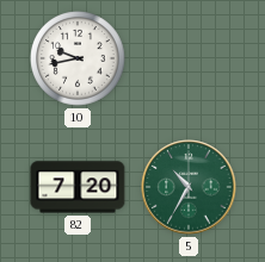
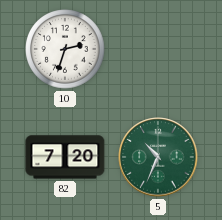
10: 9:43 -> 2:33 (65, 49)
5: 10:35 -> 10:34 (158, 157)
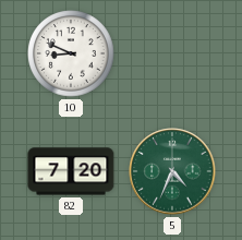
10: 2:33 -> 8:49 (71, 53)
5: 10:34 -> 4:34 (172, 171)
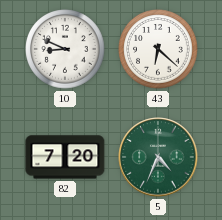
43: none -> 6:22 (158, 49)
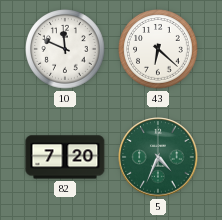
10: 8:49 -> 11:49 (65, 49)
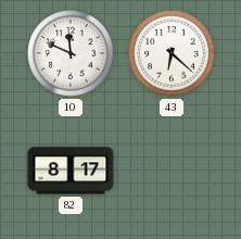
82: 7:20 -> 8:17 (71, 171)
5: 4:34 -> none (158, 157)
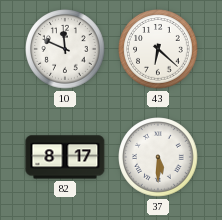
37: none -> 5:30 (158, 157)
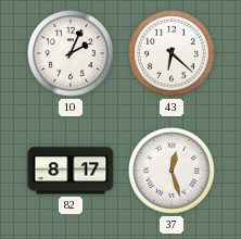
10: 11:49 -> 2:04 (71, 53)
37: 5:30 -> 12:27 (172, 171)
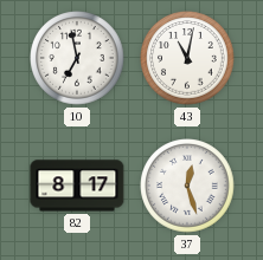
10: 2:04 -> 6:58 (77, 58)
43: 6:22 -> 11:02 (187, 58)
